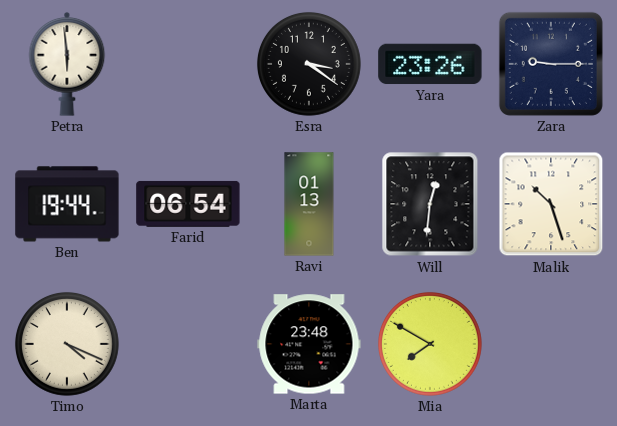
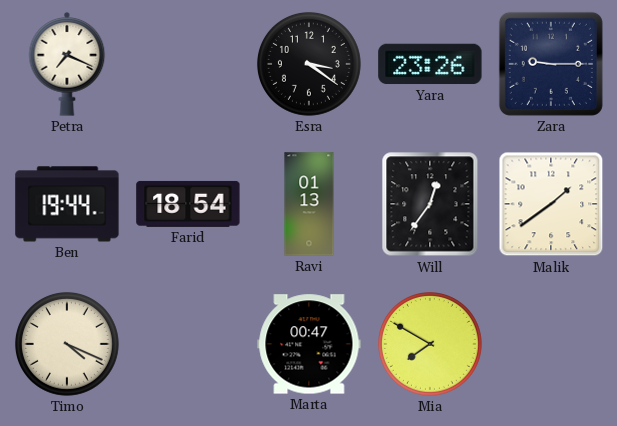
Petra: 5:59 -> 7:19 (67, 64)
Farid: 06:54 -> 18:54 (188, 204)
Will: 12:31 -> 12:36 (430, 204)
Malik: 10:27 -> 1:39 (551, 204)
Marta: 23:48 -> 00:47 (309, 344)
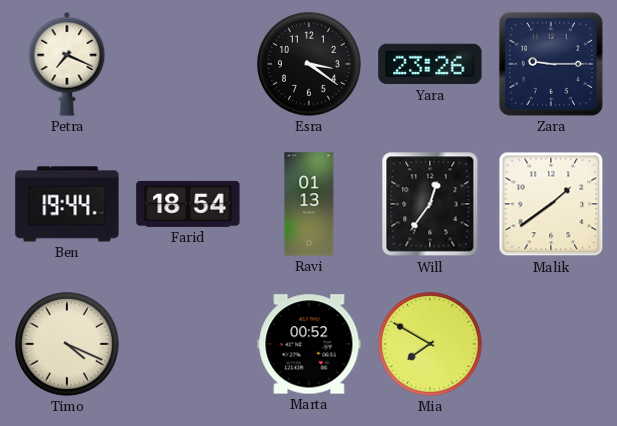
Marta: 00:47 -> 00:52 (309, 344)
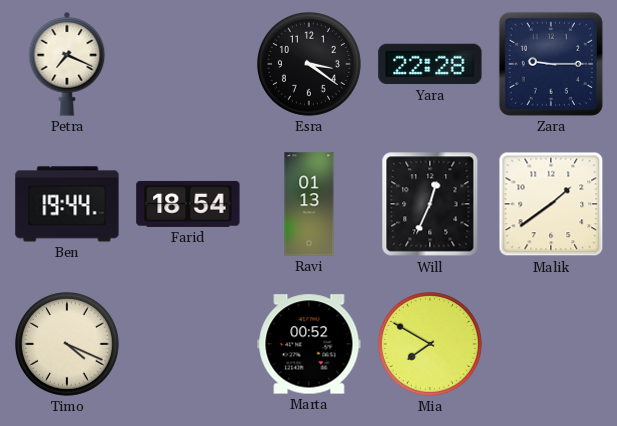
Yara: 23:26 -> 22:28 (430, 64)
Will: 12:36 -> 12:34 (430, 204)
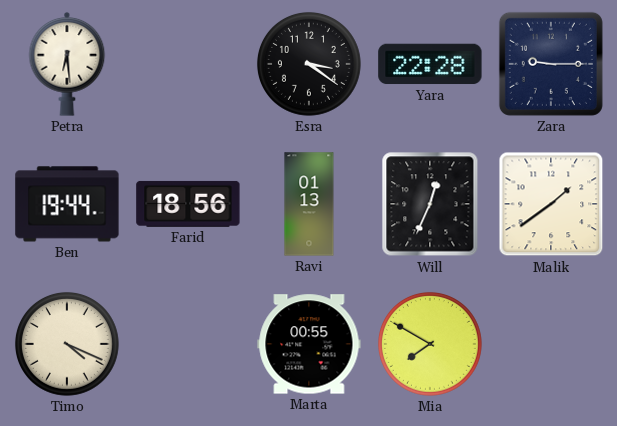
Petra: 7:19 -> 6:29 (67, 64)
Farid: 18:54 -> 18:56 (188, 204)
Marta: 00:52 -> 00:55 (309, 344)
